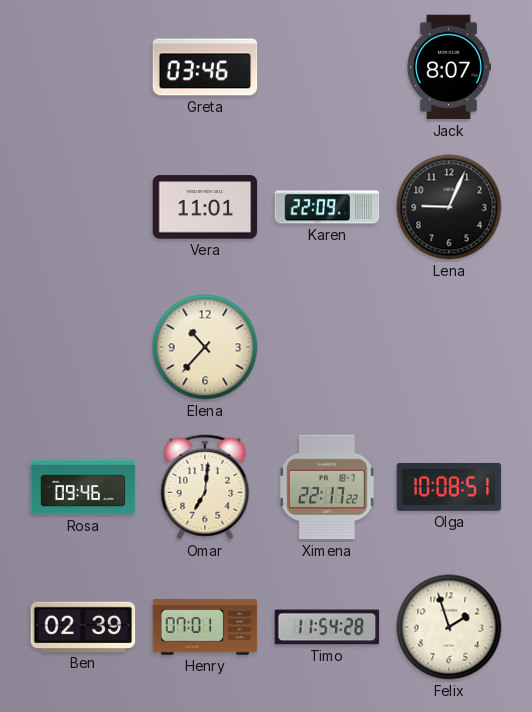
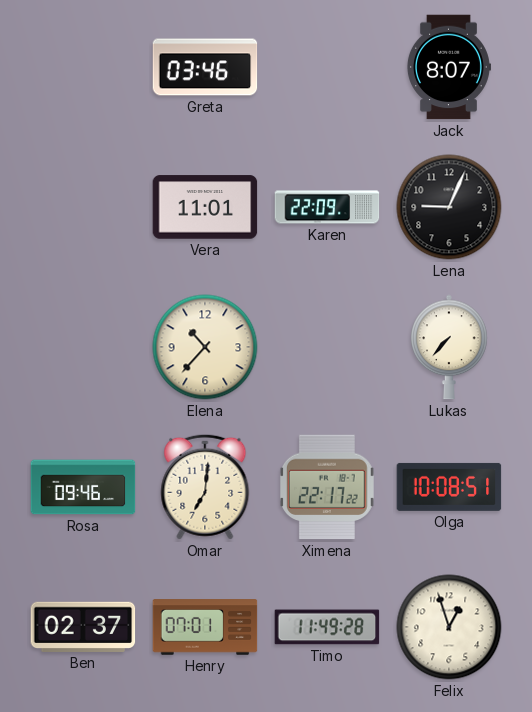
Lukas: none -> 7:37 (449, 347)
Ben: 02:39 -> 02:37 (83, 627)
Timo: 11:54 -> 11:49 (327, 627)
Felix: 1:57 -> 12:57 (449, 627)
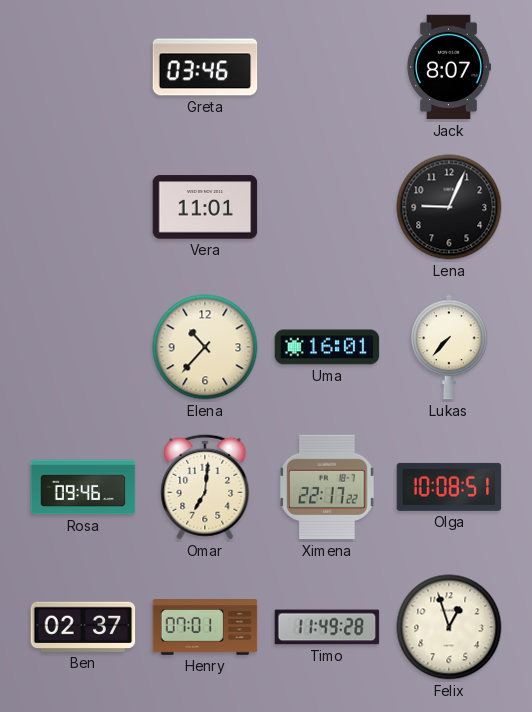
Karen: 22:09 -> none (327, 207)
Uma: none -> 16:01 (327, 347)
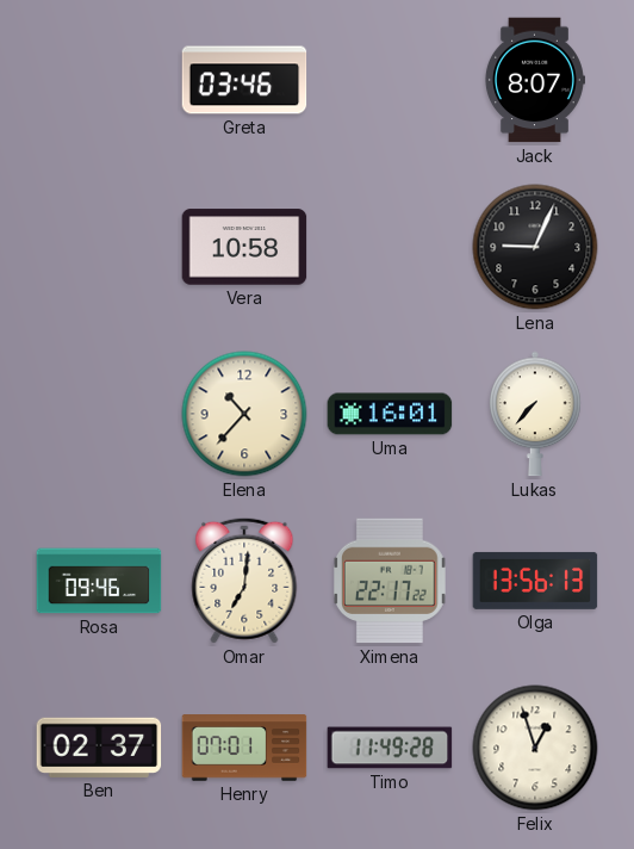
Vera: 11:01 -> 10:58 (244, 247)
Olga: 10:08 -> 13:56 (535, 581)
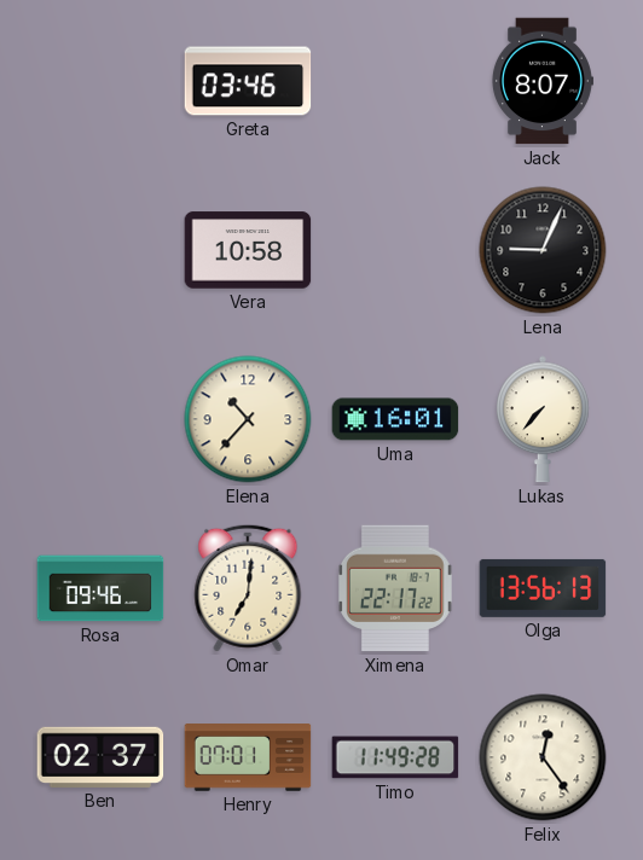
Felix: 12:57 -> 12:24 (543, 757)
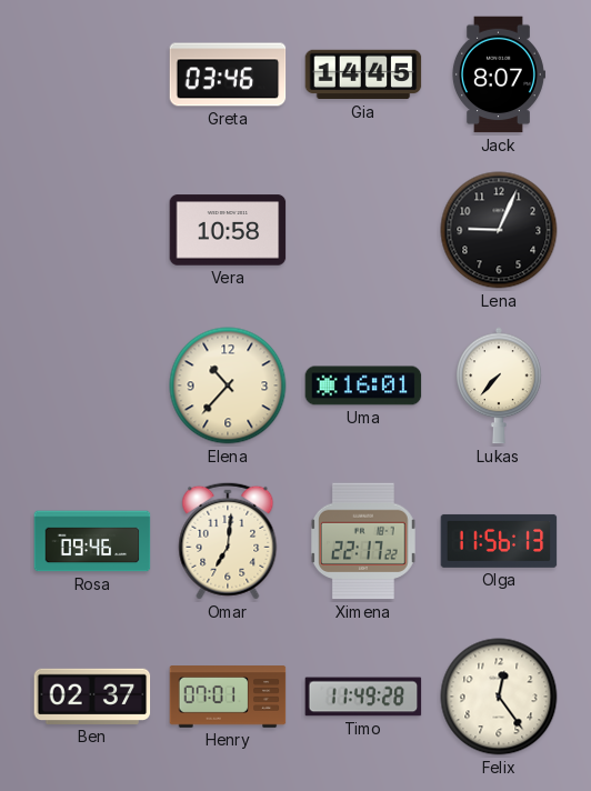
Gia: none -> 14:45 (363, 74)
Olga: 13:56 -> 11:56 (499, 541)
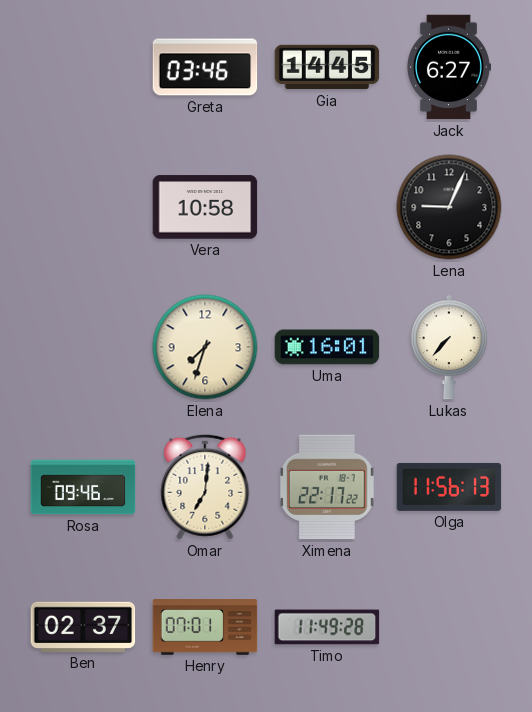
Jack: 8:07 -> 6:27 (448, 67)
Elena: 10:37 -> 7:33 (205, 347)
Felix: 12:24 -> none (499, 697)
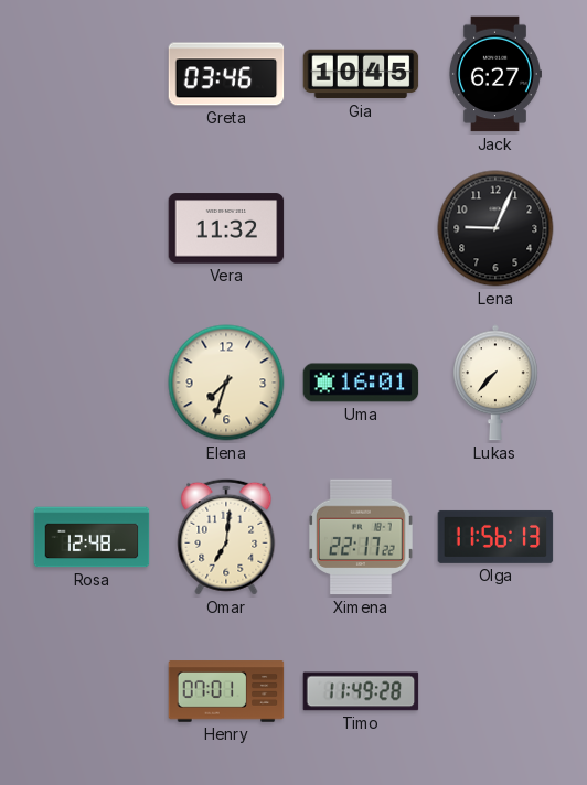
Gia: 14:45 -> 10:45 (361, 74)
Vera: 10:58 -> 11:32 (226, 228)
Rosa: 09:46 -> 12:48 (92, 537)
Ben: 02:37 -> none (83, 627)
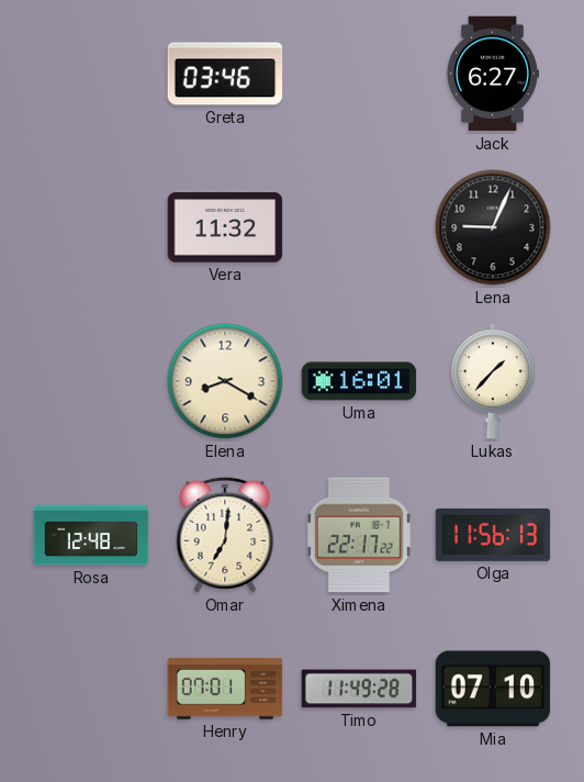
Gia: 10:45 -> none (361, 74)
Elena: 7:33 -> 8:20 (225, 381)
Lukas: 7:37 -> 1:37 (493, 381)
Mia: none -> 07:10 (493, 689)
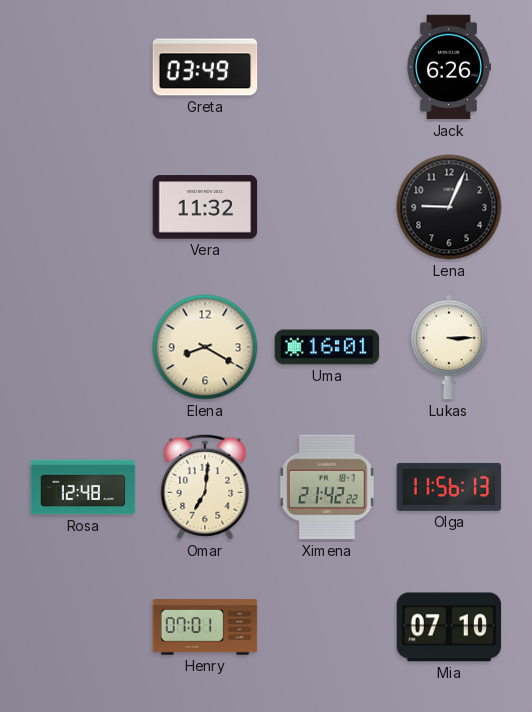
Greta: 03:46 -> 03:49 (205, 67)
Jack: 6:27 -> 6:26 (448, 67)
Lukas: 1:37 -> 3:15 (449, 347)
Ximena: 22:17 -> 21:42 (327, 487)
Timo: 11:49 -> none (359, 689)
